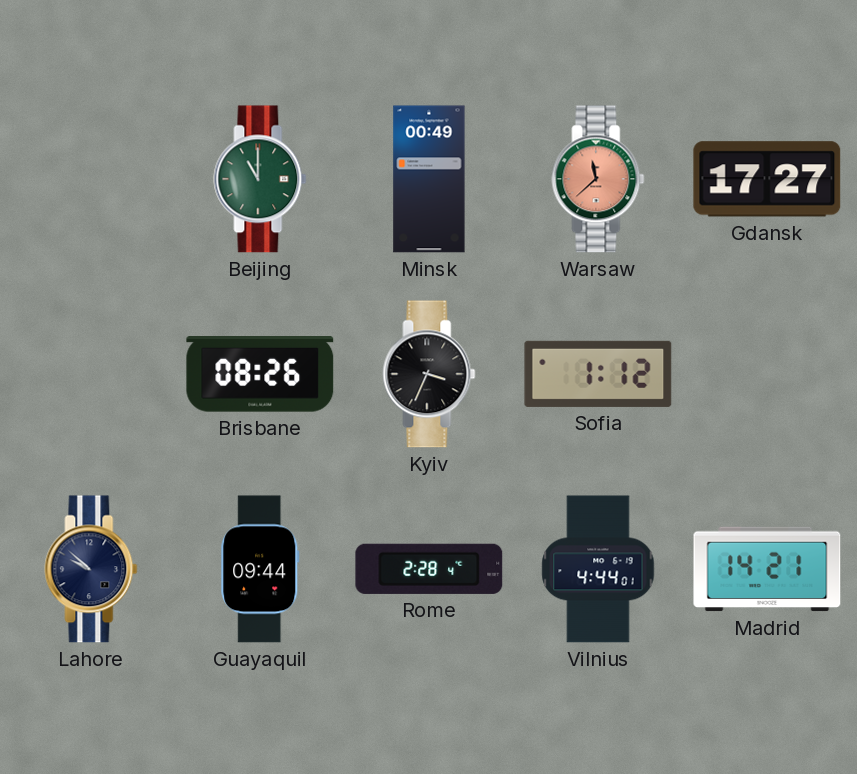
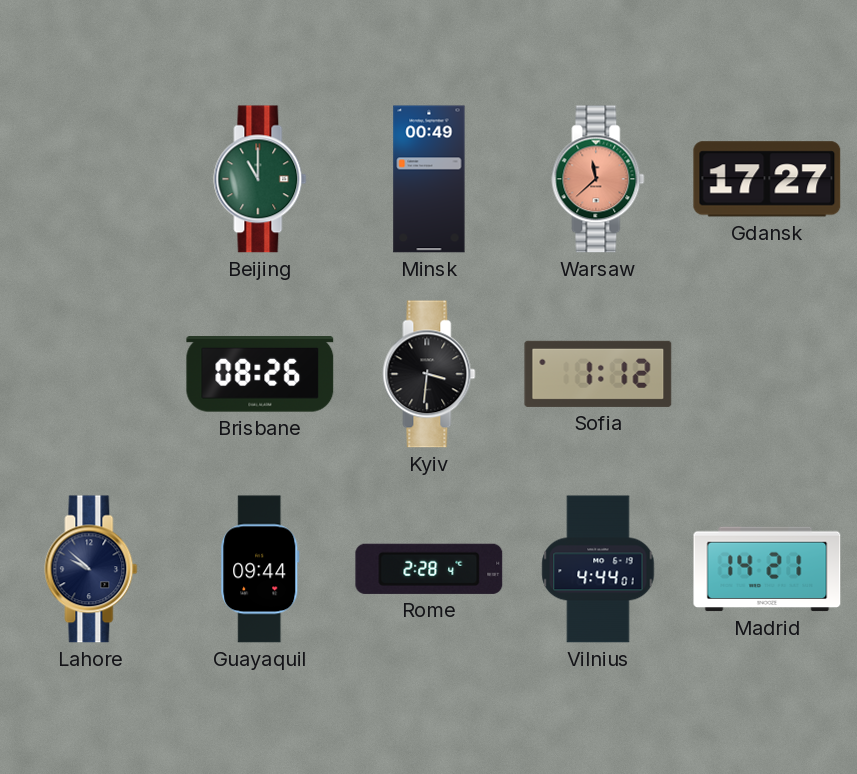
Kyiv: 3:34 -> 3:31 (429, 374)
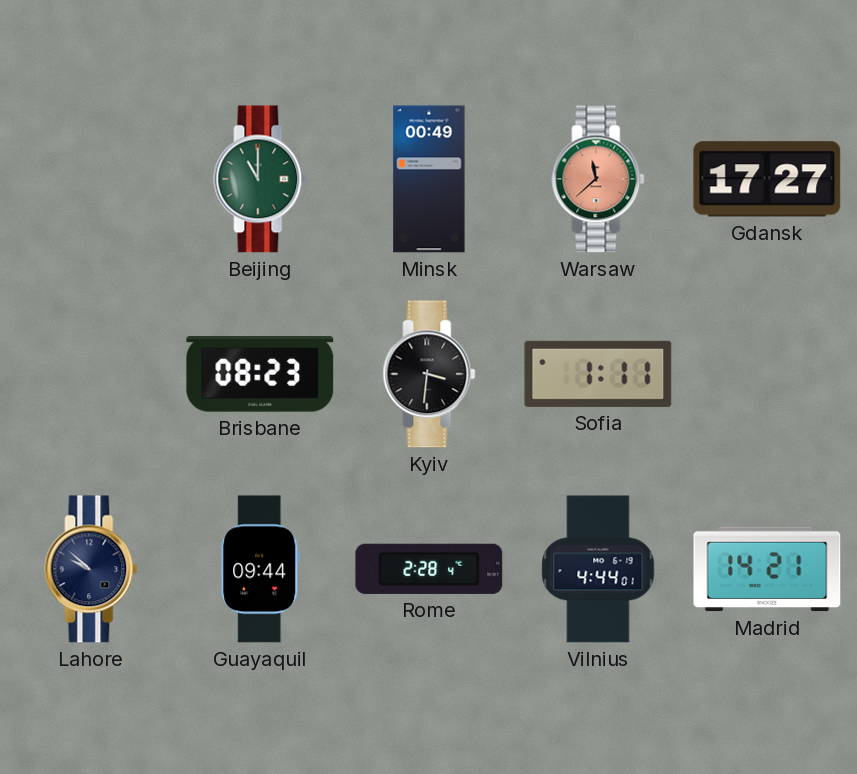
Brisbane: 08:26 -> 08:23 (260, 375)
Sofia: 1:12 -> 1:11 (598, 374)
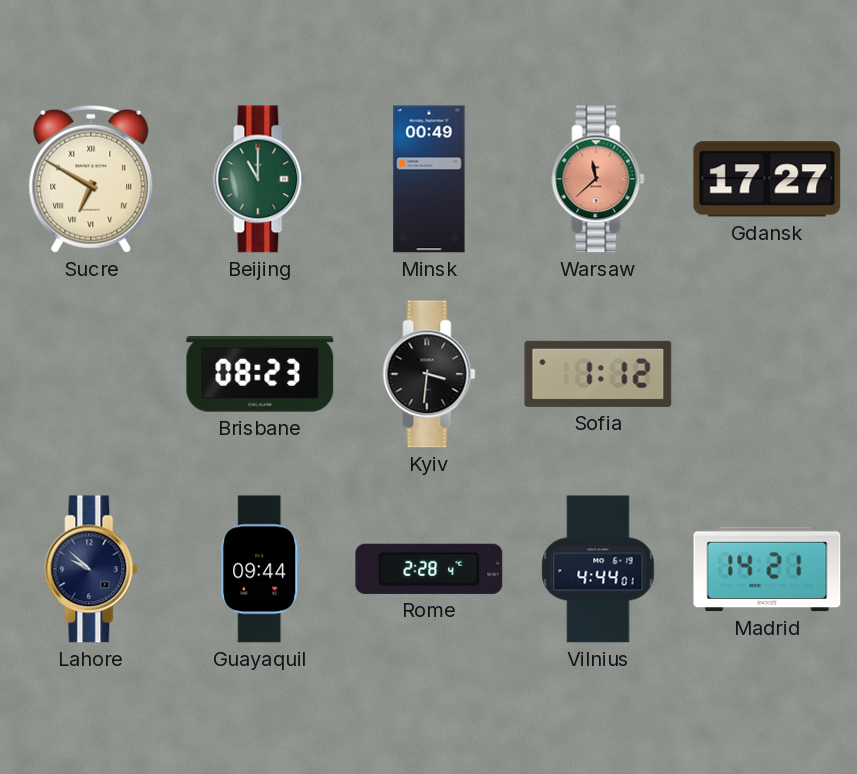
Sucre: none -> 6:50 (91, 179)
Sofia: 1:11 -> 1:12 (598, 374)
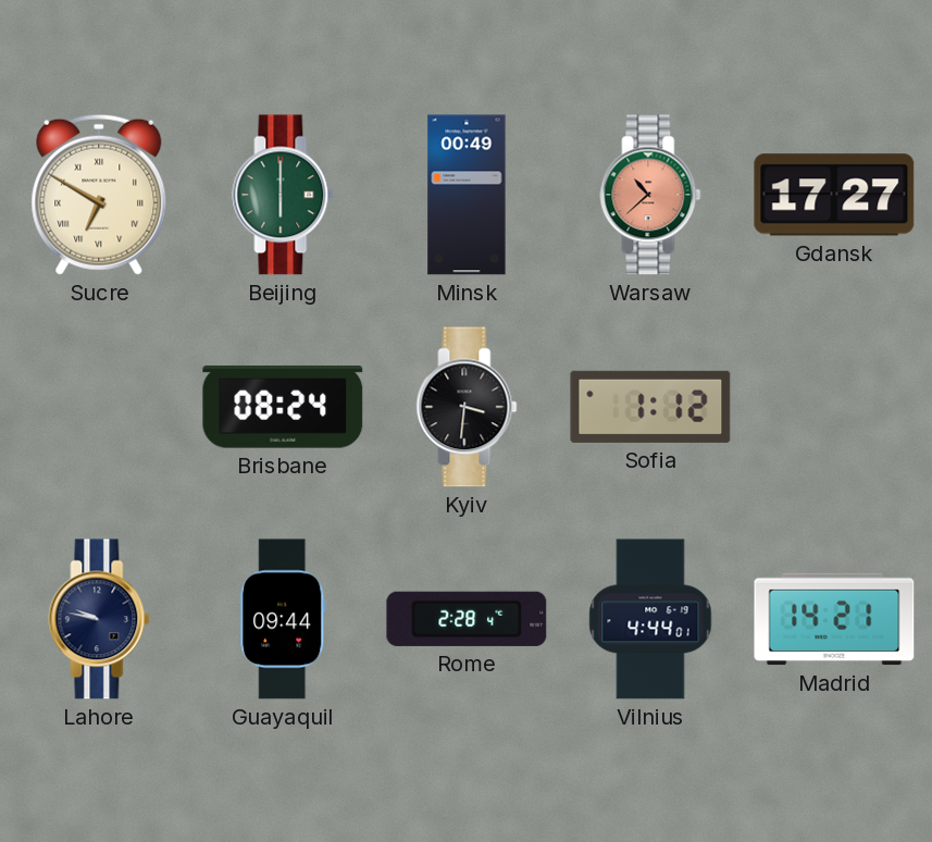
Beijing: 11:00 -> 6:00 (283, 195)
Warsaw: 11:38 -> 10:38 (650, 195)
Brisbane: 08:23 -> 08:24 (283, 408)
Lahore: 9:52 -> 9:47 (99, 619)
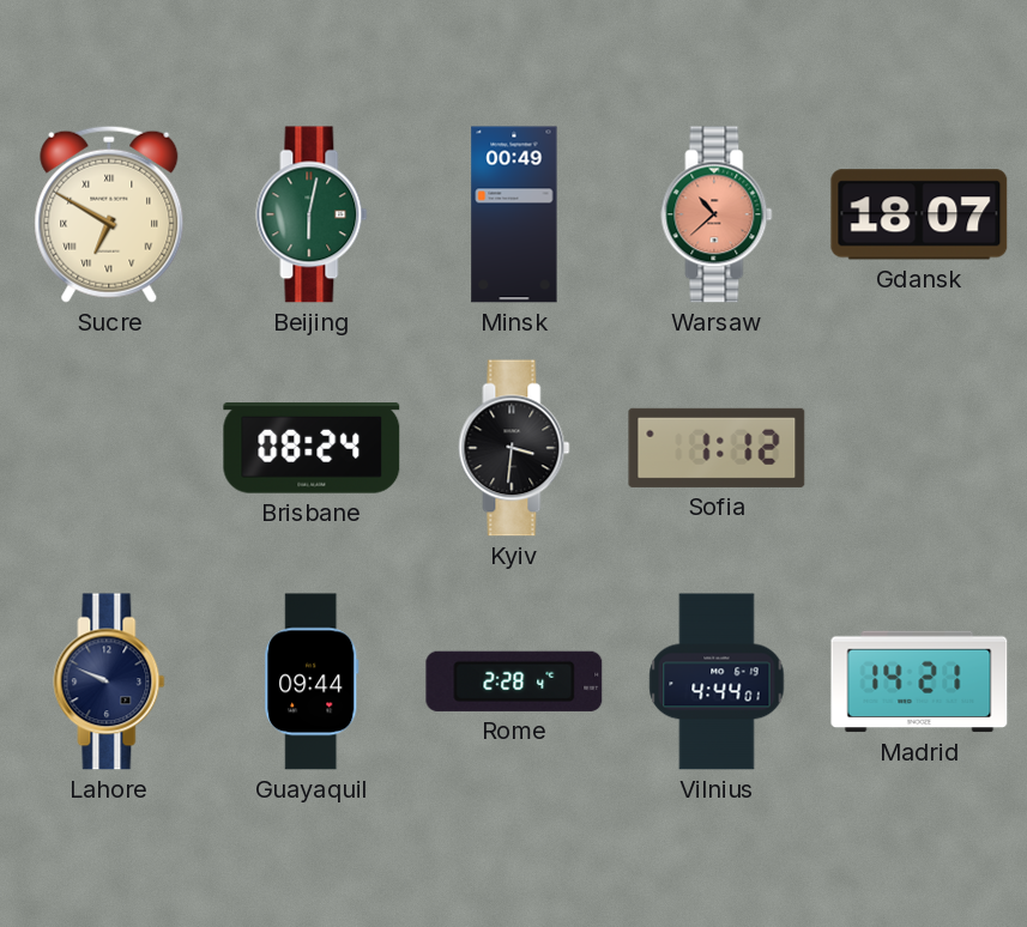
Beijing: 6:00 -> 6:02 (312, 214)
Gdansk: 17:27 -> 18:07 (919, 214)
Lahore: 9:47 -> 9:49 (109, 681)
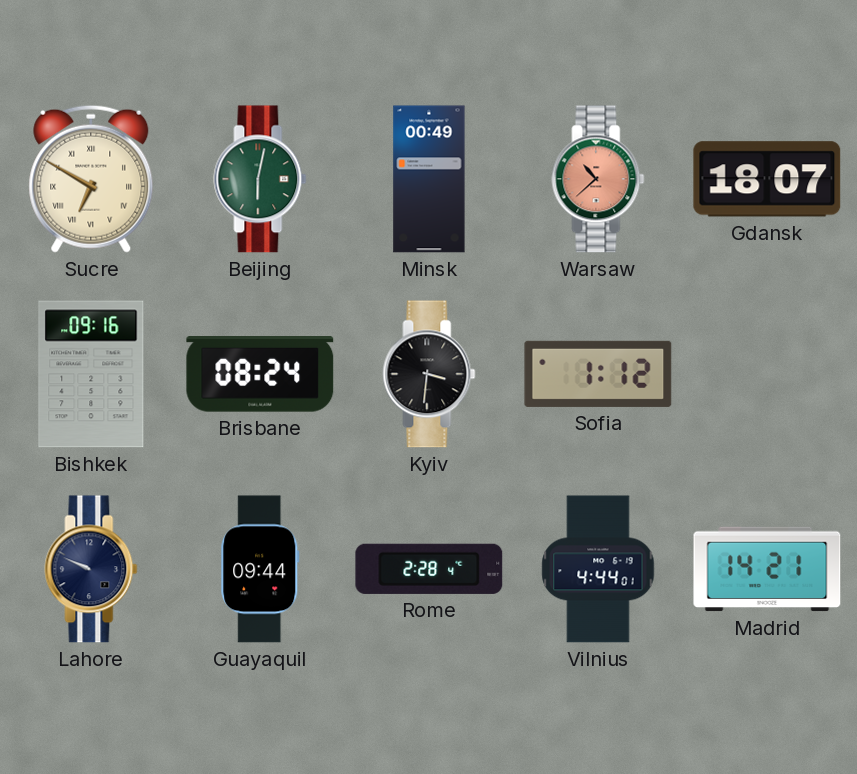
Bishkek: none -> 09:16 (91, 374)
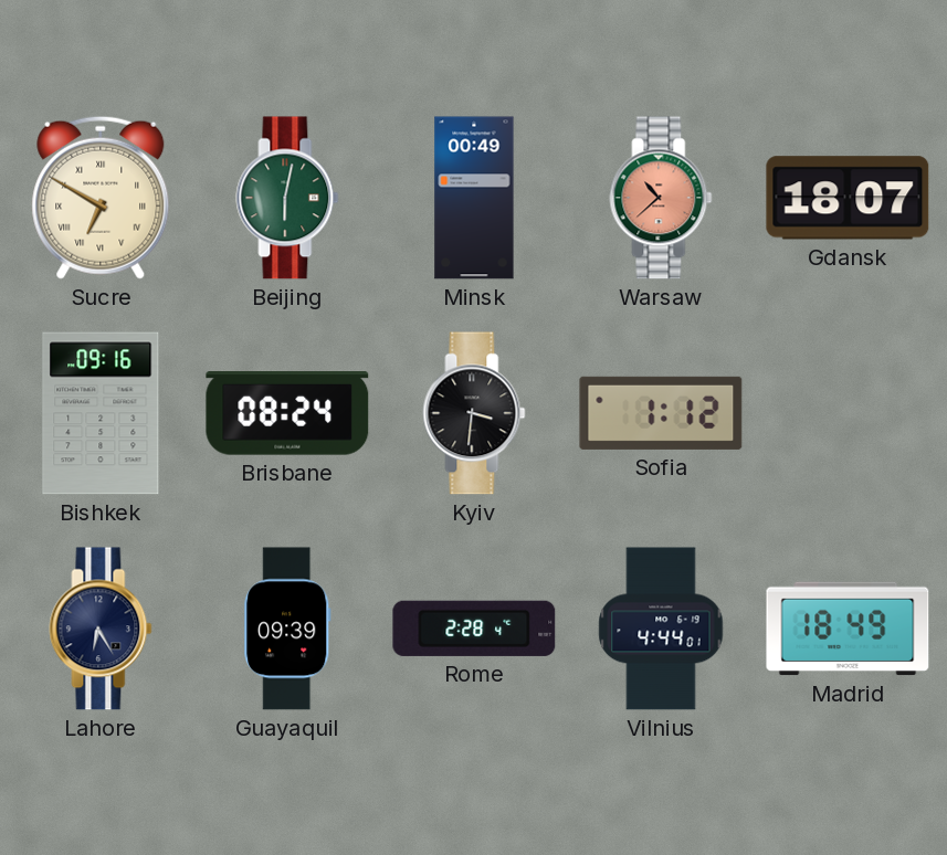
Lahore: 9:49 -> 6:25 (101, 629)
Guayaquil: 09:44 -> 09:39 (287, 629)
Madrid: 14:21 -> 18:49 (848, 629)
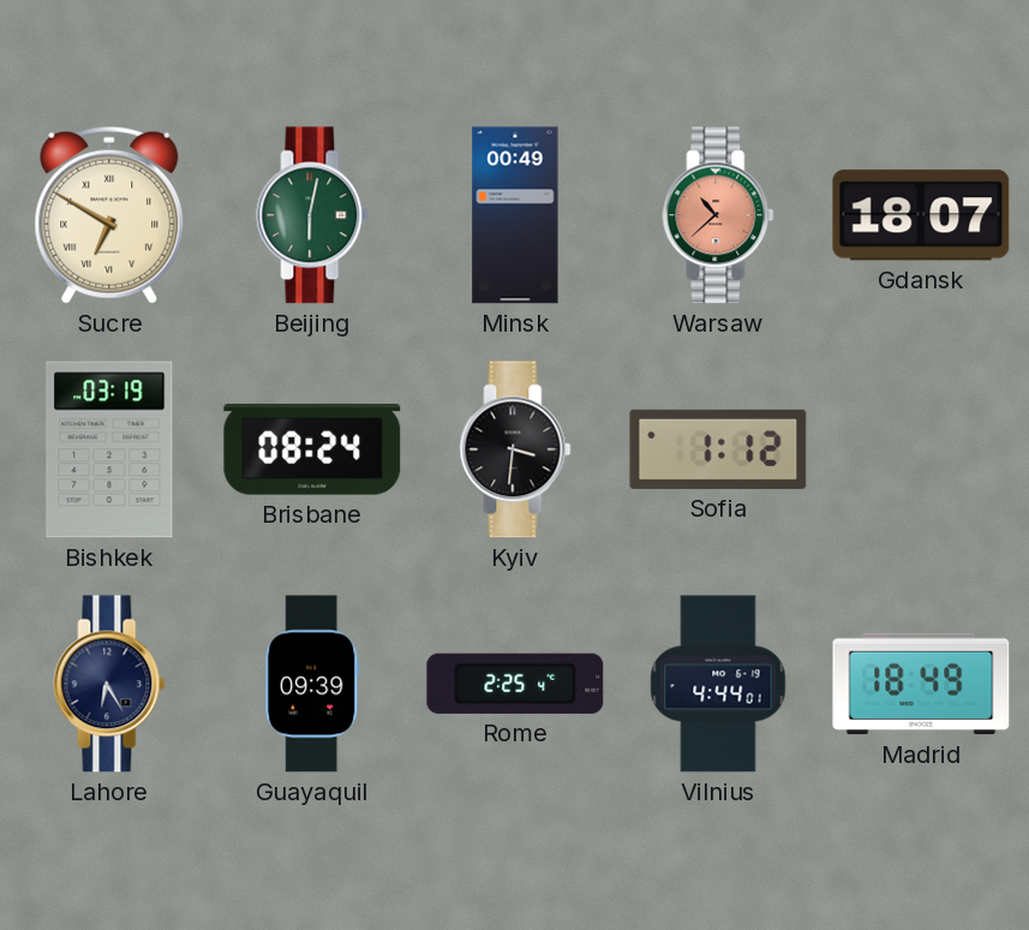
Bishkek: 09:16 -> 03:19 (109, 449)
Rome: 2:28 -> 2:25 (515, 684)
